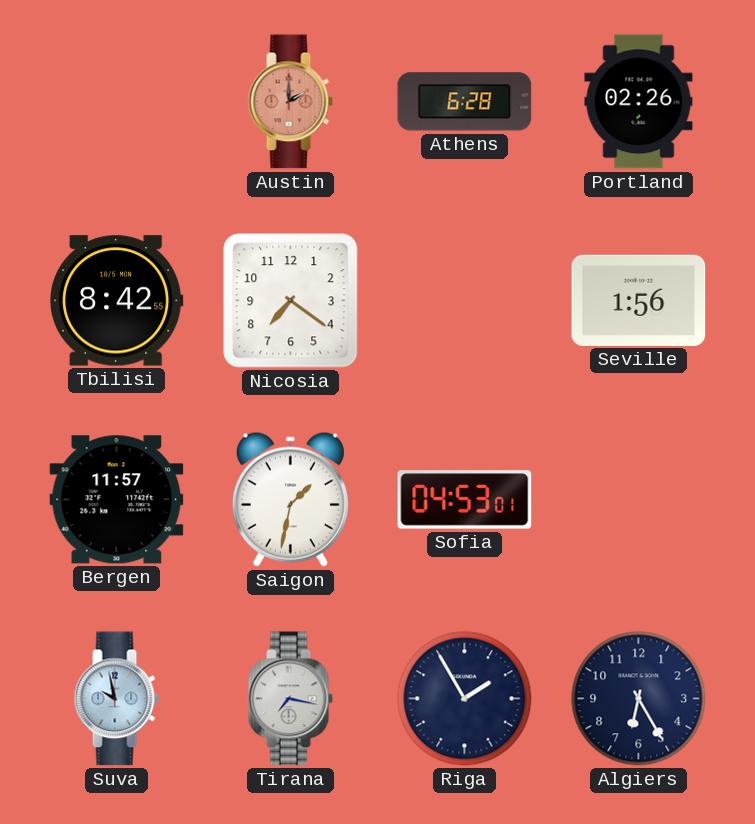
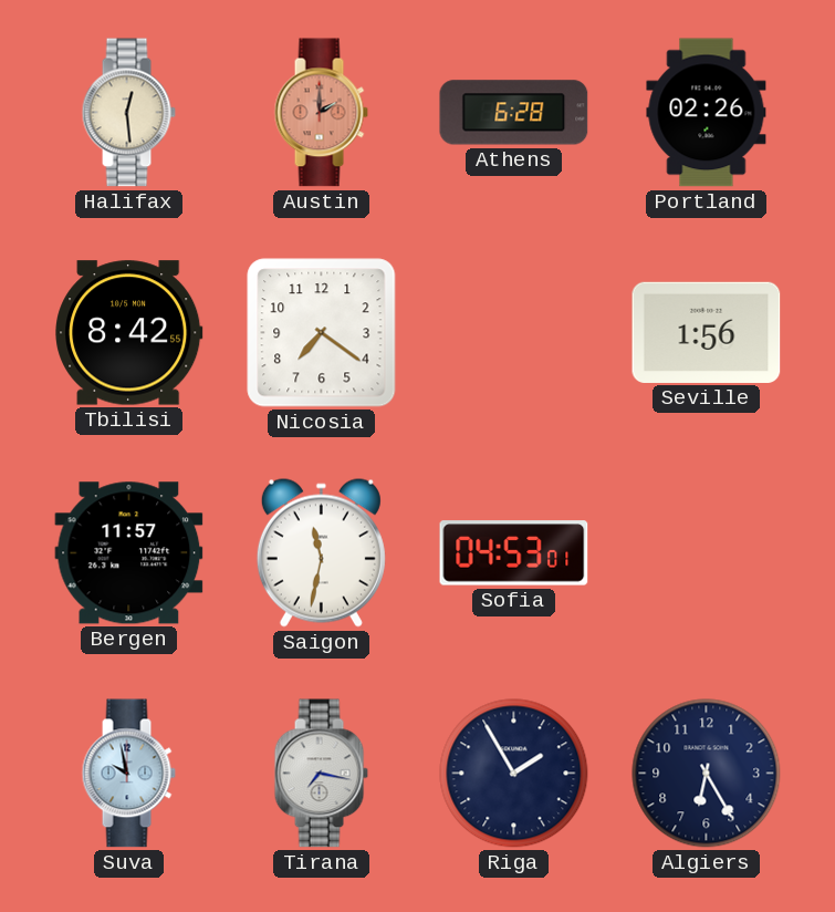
Halifax: none -> 12:29 (128, 113)
Saigon: 1:32 -> 11:32 (321, 552)
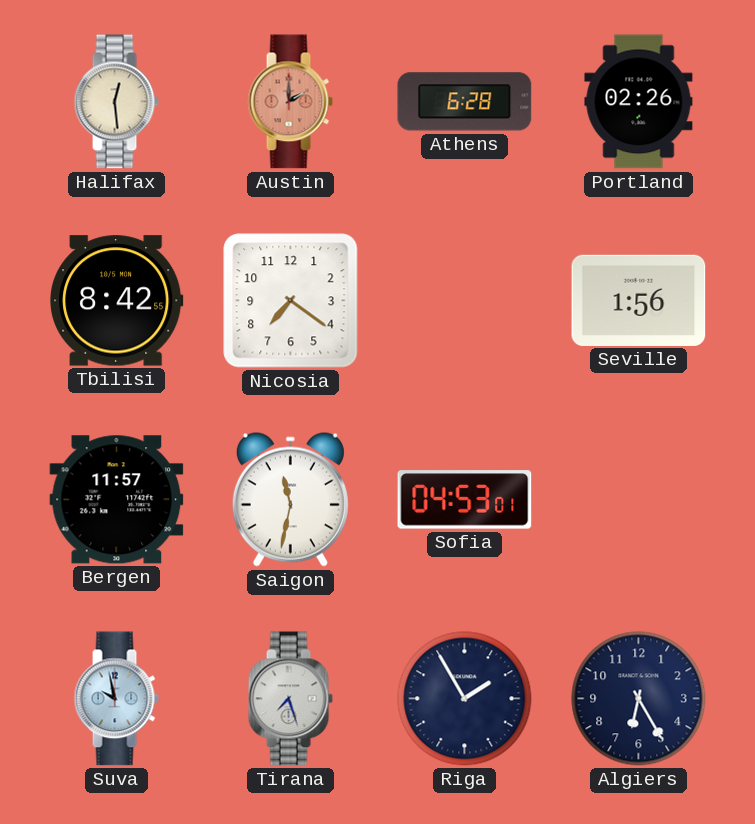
Tirana: 7:17 -> 7:27 (290, 699)
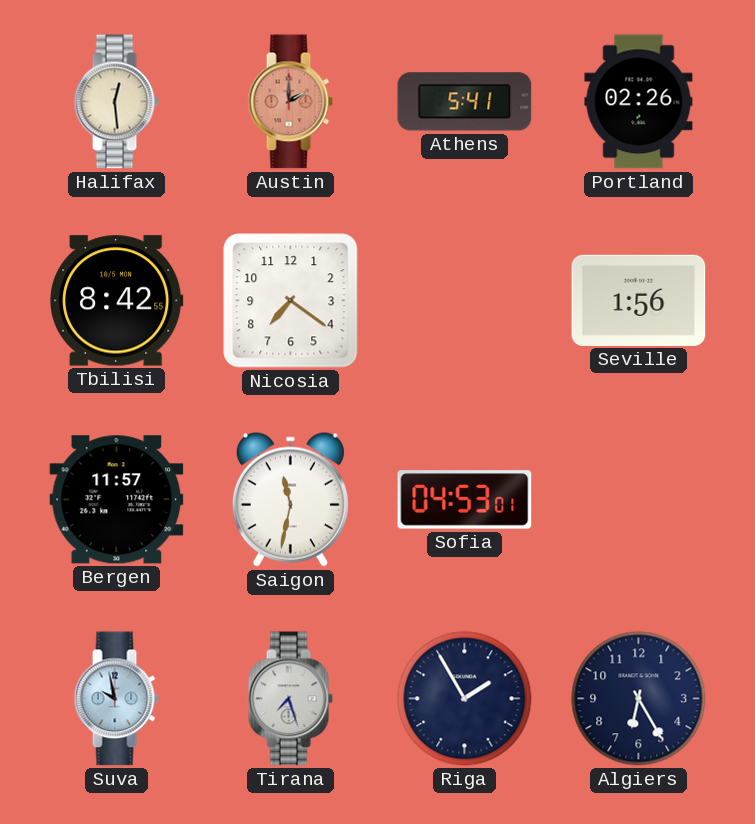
Athens: 6:28 -> 5:41 (465, 102)
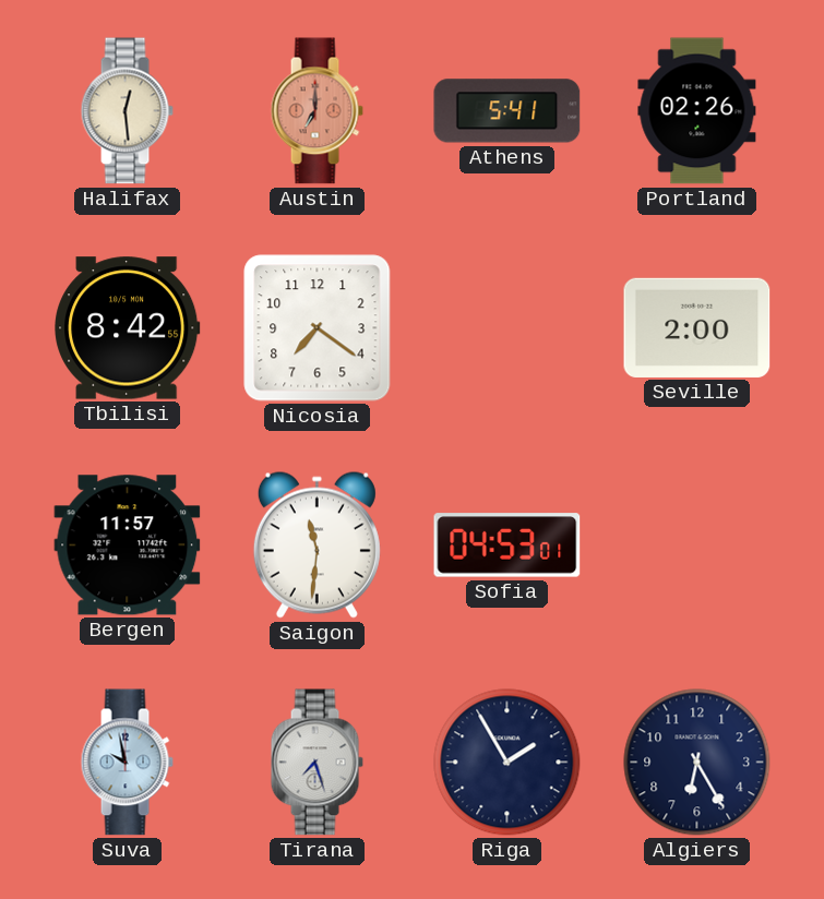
Austin: 2:00 -> 7:00 (317, 111)
Seville: 1:56 -> 2:00 (697, 327)
Saigon: 11:32 -> 11:31 (317, 544)
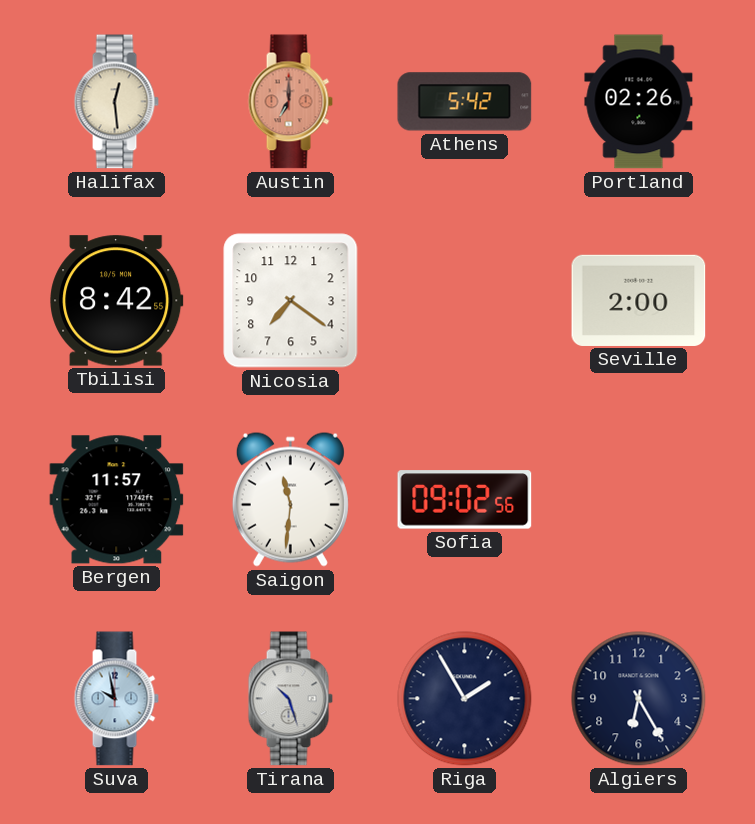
Athens: 5:41 -> 5:42 (465, 102)
Sofia: 04:53 -> 09:02 (465, 500)
Tirana: 7:27 -> 10:27 (290, 699)
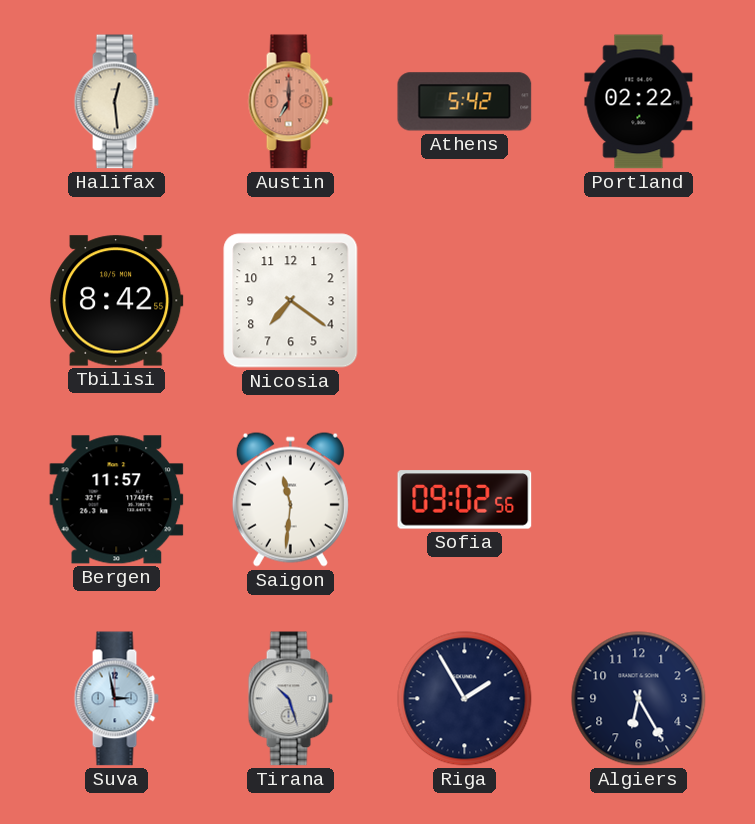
Portland: 02:26 -> 02:22 (639, 102)
Seville: 2:00 -> none (639, 300)
Suva: 9:58 -> 2:58 (116, 699)
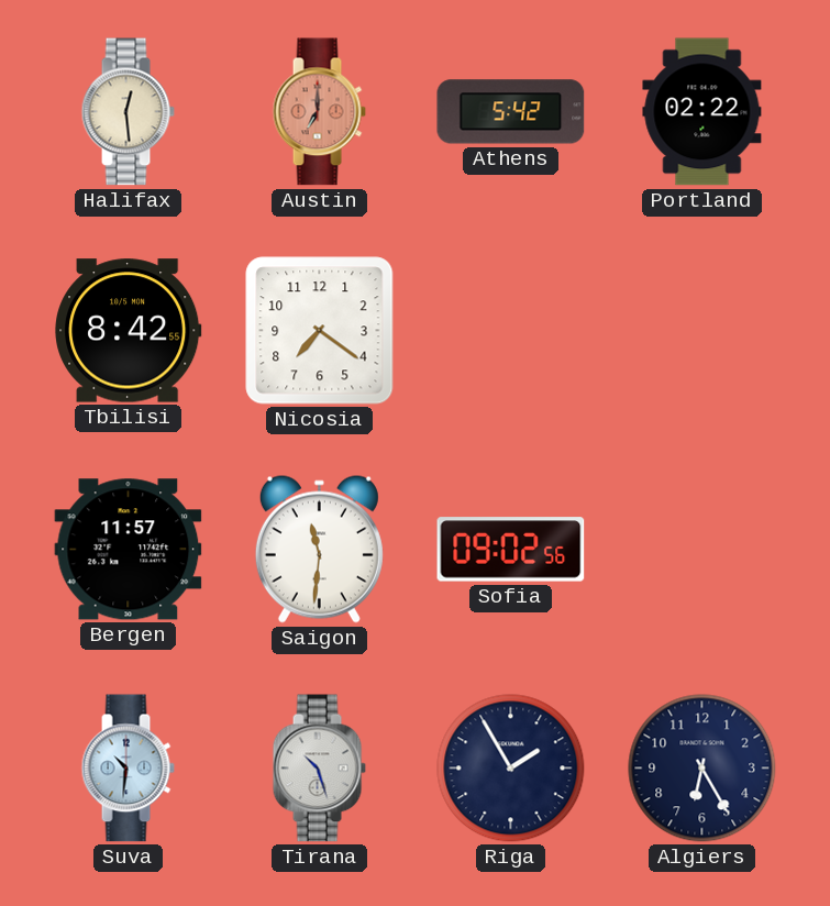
Suva: 2:58 -> 10:31 (128, 769)
